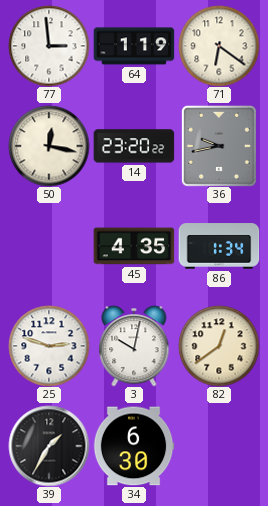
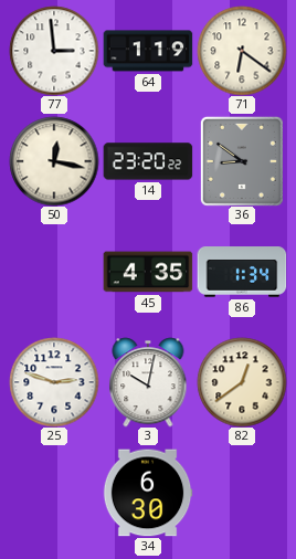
36: 9:43 -> 8:51 (242, 161)
39: 1:35 -> none (49, 446)
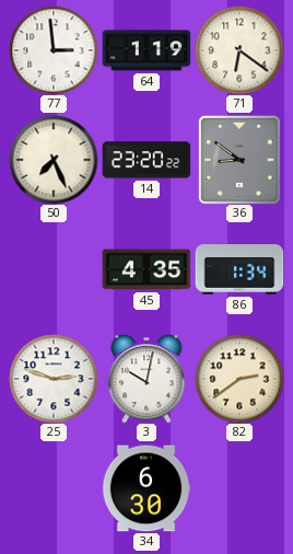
50: 12:17 -> 7:26 (54, 160)
82: 12:39 -> 2:39 (239, 379)
